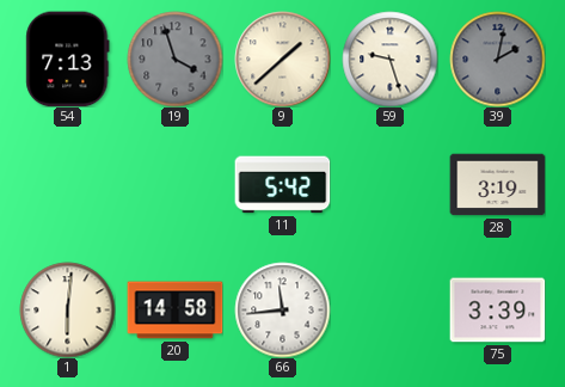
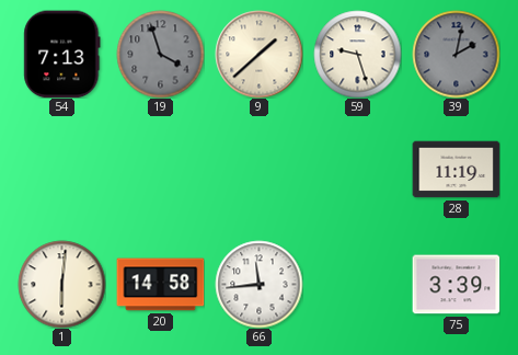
11: 5:42 -> none (282, 185)
28: 3:19 -> 11:19 (456, 170)
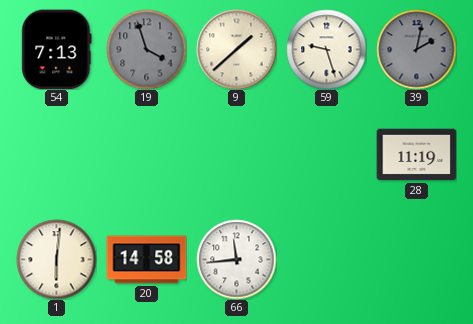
75: 3:39 -> none (456, 285)
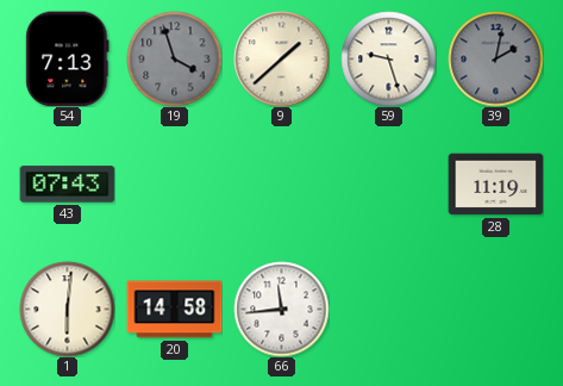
43: none -> 07:43 (67, 185)
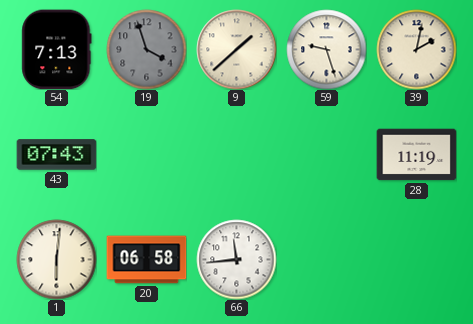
39 dial: grey -> cream (416, 49)
20: 14:58 -> 06:58 (146, 260)
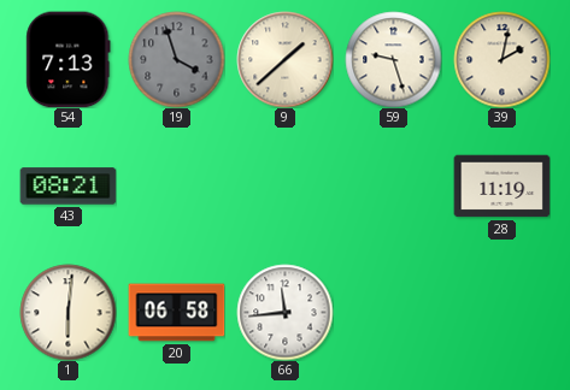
43: 07:43 -> 08:21 (67, 187)
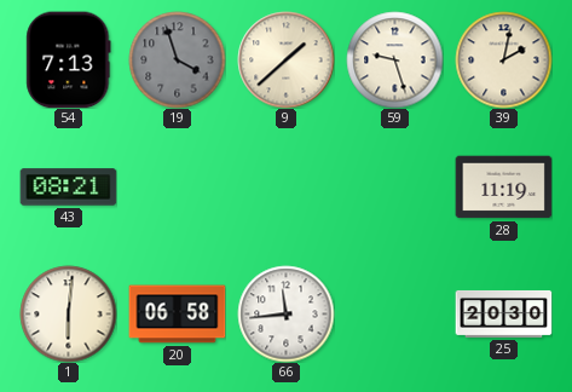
25: none -> 20:30 (503, 313)
